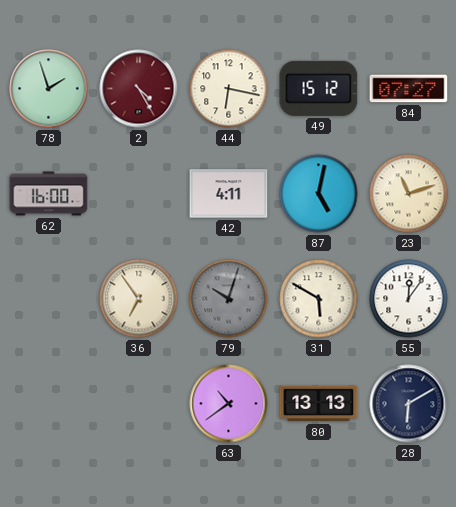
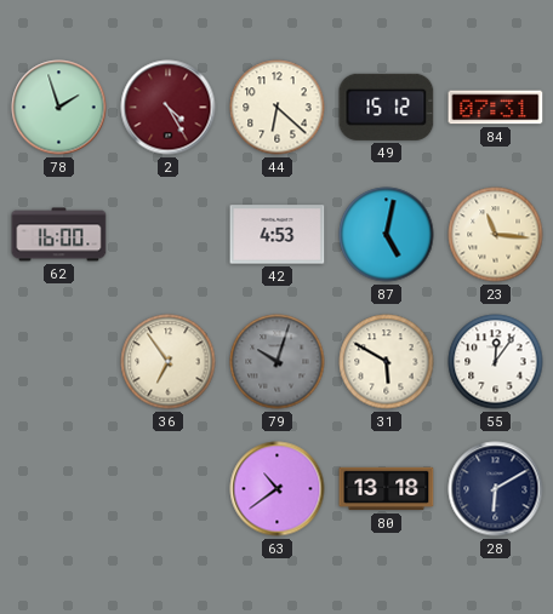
44: 6:17 -> 6:22 (278, 108)
84: 07:27 -> 07:31 (496, 108)
42: 4:11 -> 4:53 (278, 235)
23: 11:12 -> 11:16 (496, 235)
80: 13:13 -> 13:18 (387, 489)
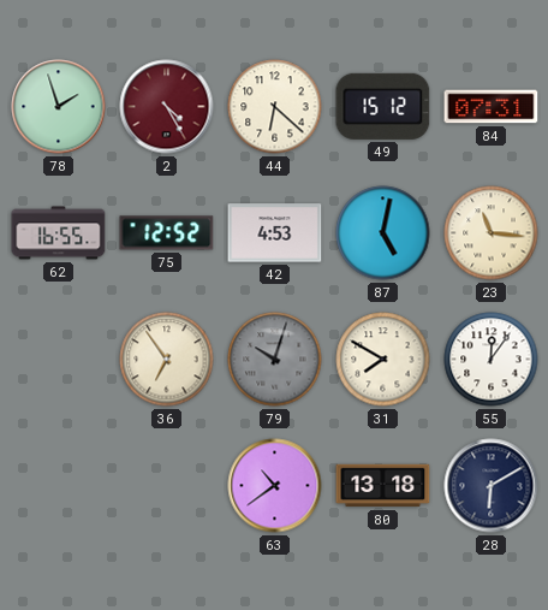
62: 16:00 -> 16:55 (59, 233)
75: none -> 12:52 (167, 233)
31: 5:50 -> 7:50 (383, 360)
